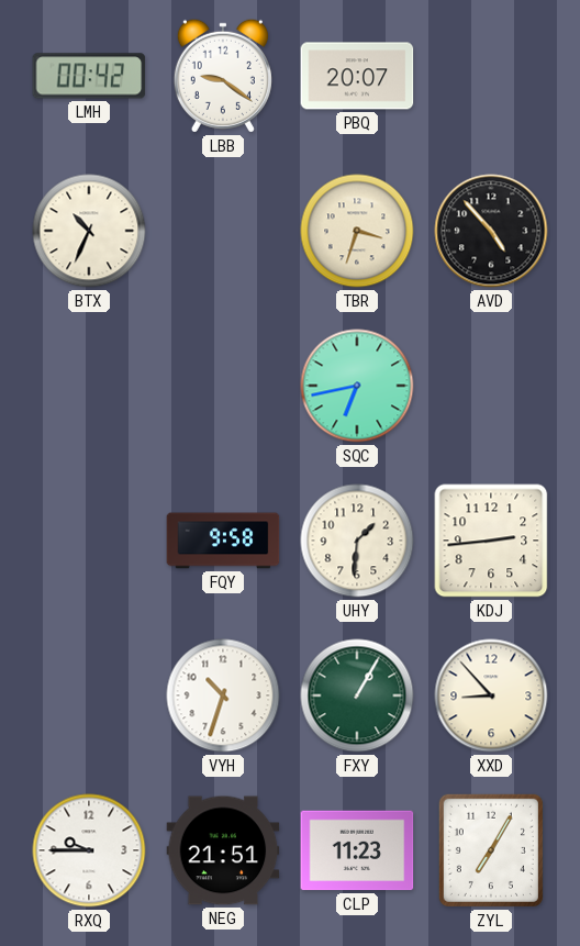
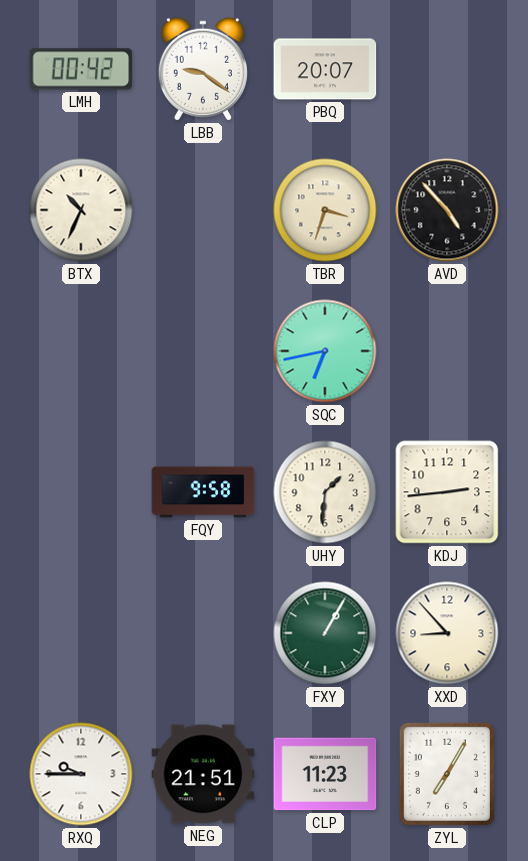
VYH: 10:33 -> none (223, 695)
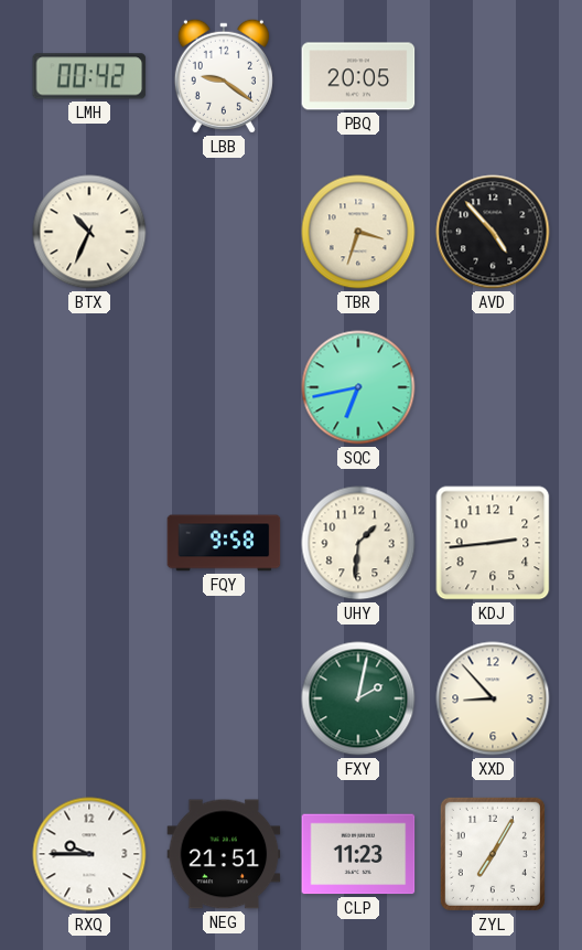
PBQ: 20:07 -> 20:05 (358, 76)
FXY: 1:05 -> 2:02 (358, 698)
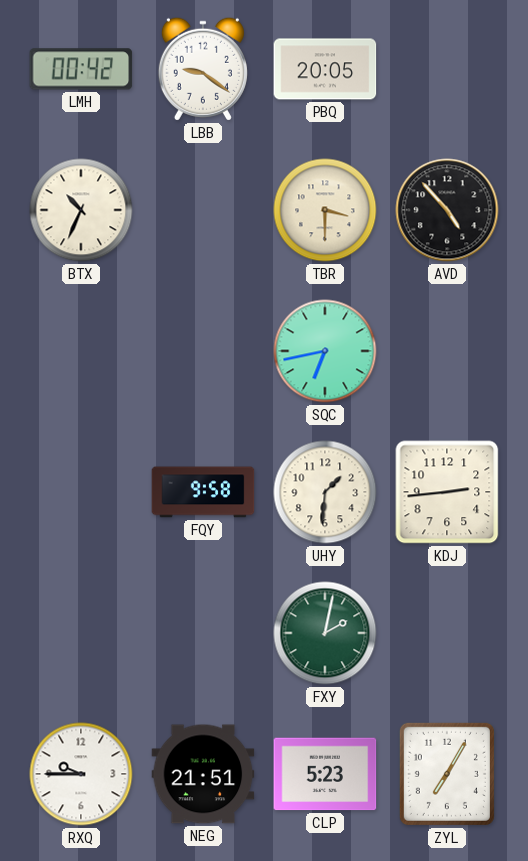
TBR: 3:33 -> 3:30 (325, 210)
XXD: 8:53 -> none (493, 698)
CLP: 11:23 -> 5:23 (325, 774)
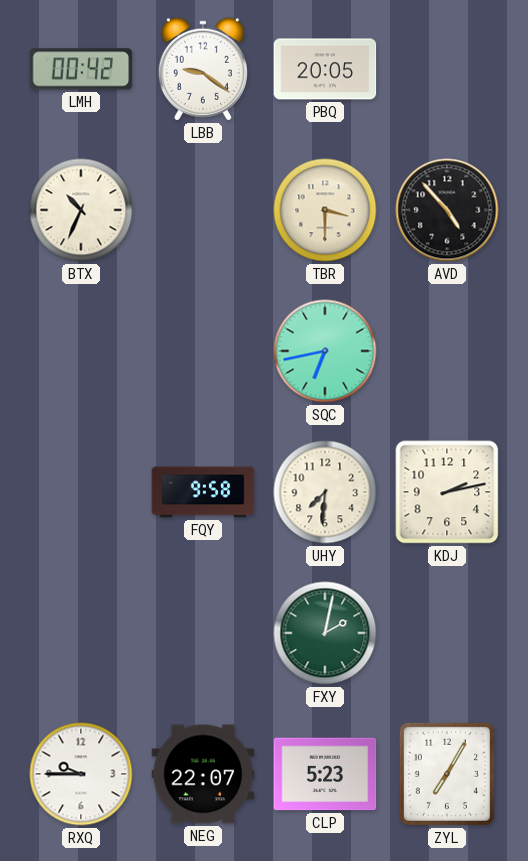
UHY: 1:31 -> 7:31 (325, 492)
KDJ: 2:44 -> 2:13 (447, 492)
NEG: 21:51 -> 22:07 (203, 774)
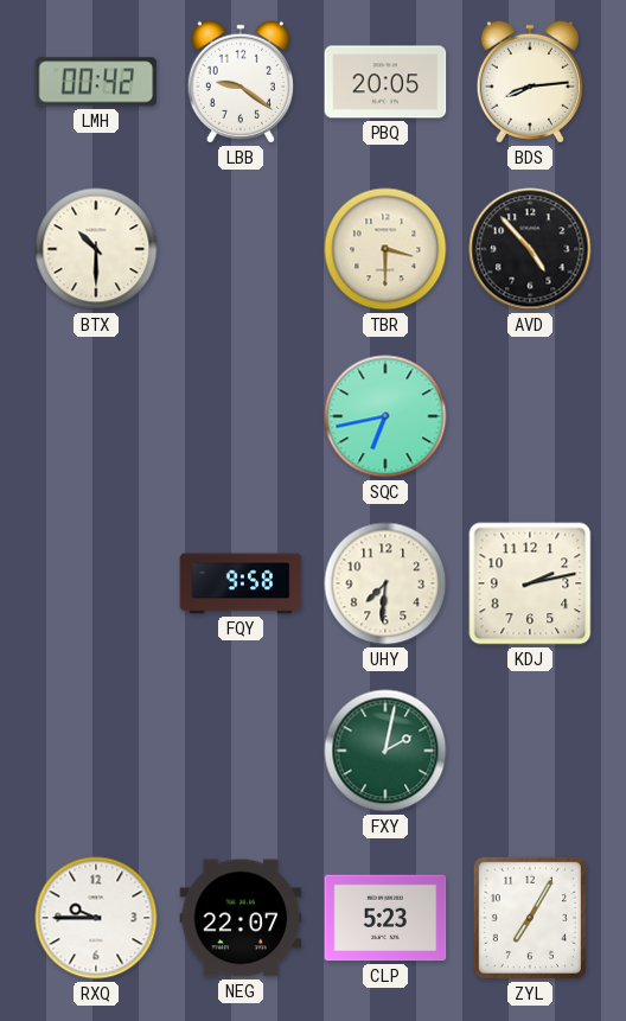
BDS: none -> 8:14 (530, 82)
BTX: 10:34 -> 10:30 (96, 249)
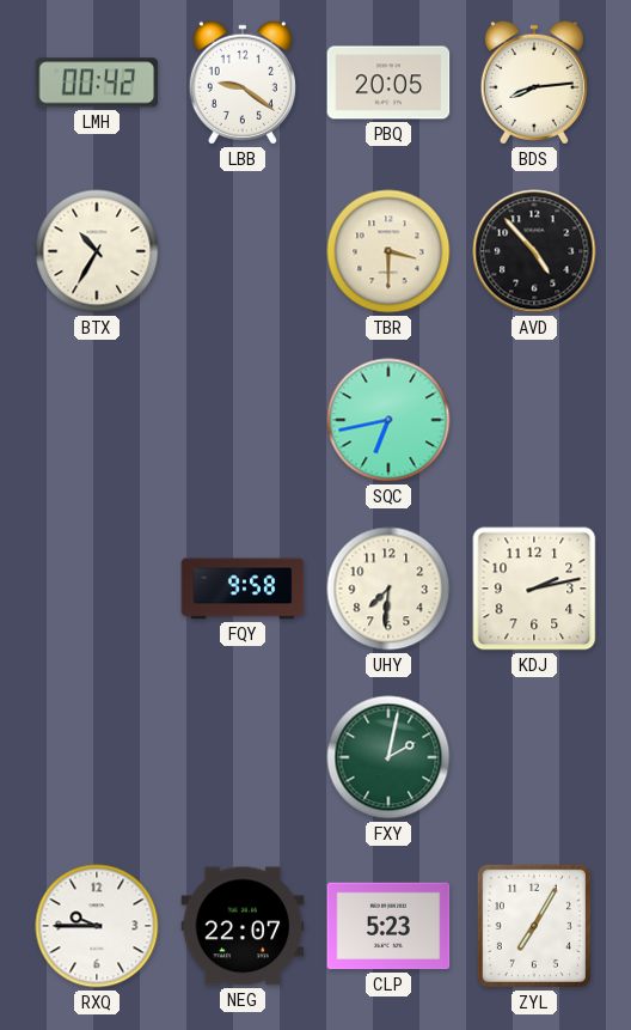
BTX: 10:30 -> 10:35 (97, 251)
